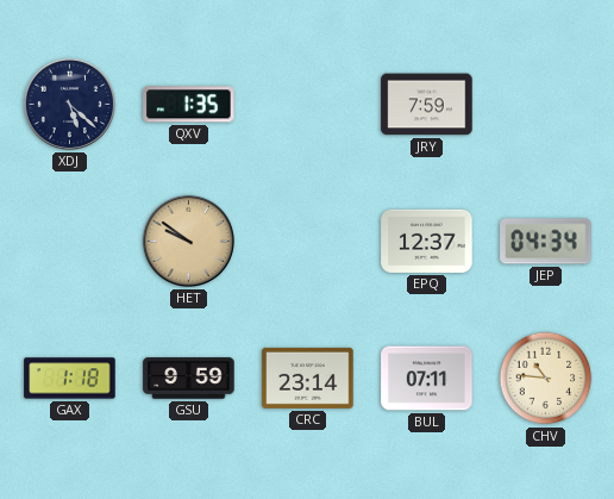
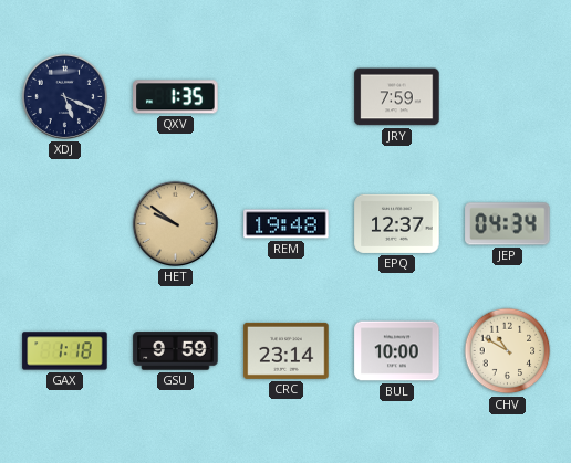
XDJ: 5:22 -> 5:19 (64, 96)
REM: none -> 19:48 (287, 224)
BUL: 07:11 -> 10:00 (397, 351)
CHV: 10:46 -> 10:50 (508, 351)
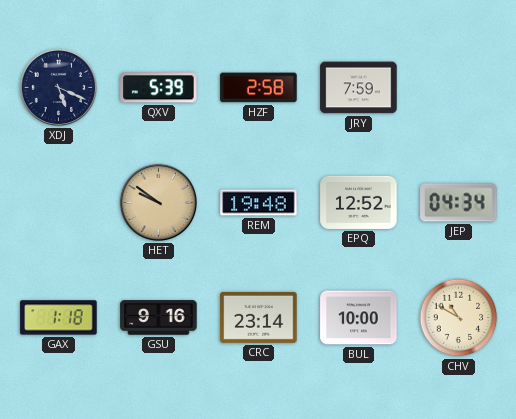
QXV: 1:35 -> 5:39 (159, 88)
HZF: none -> 2:58 (259, 88)
EPQ: 12:37 -> 12:52 (359, 202)
GSU: 9:59 -> 9:16 (159, 318)
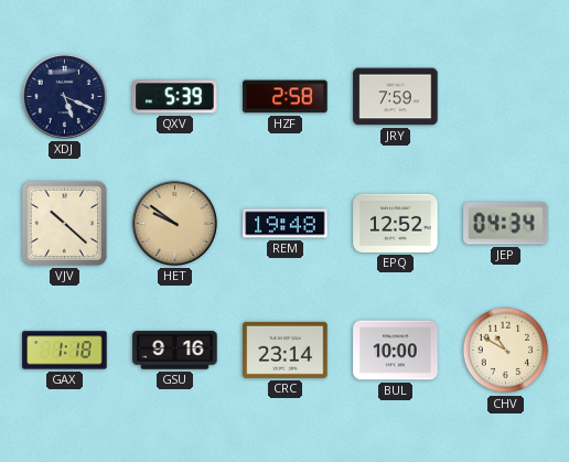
VJV: none -> 10:22 (64, 223)
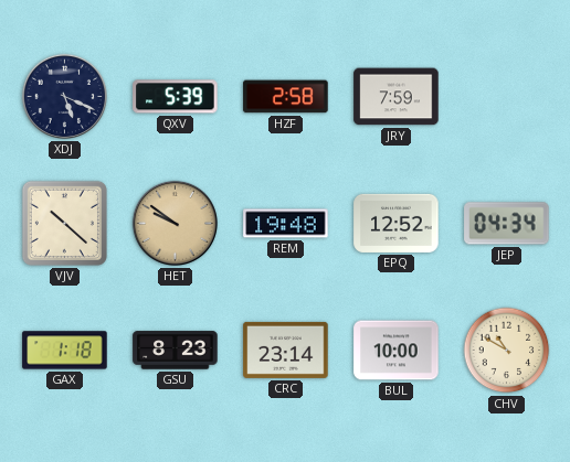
GSU: 9:16 -> 8:23 (176, 351)
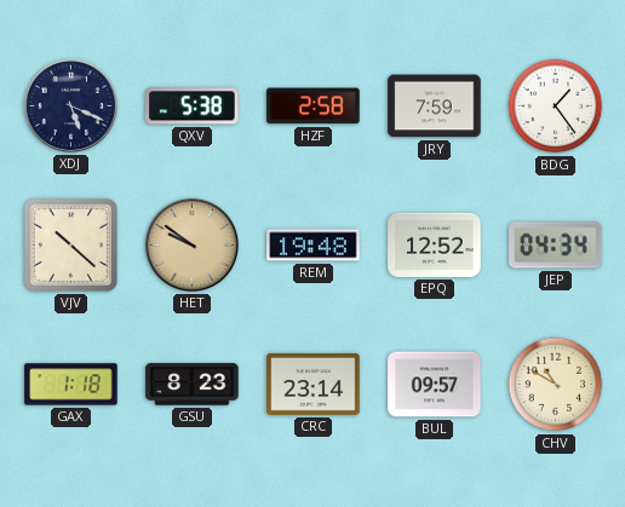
QXV: 5:39 -> 5:38 (193, 106)
BDG: none -> 1:24 (556, 106)
BUL: 10:00 -> 09:57 (435, 385)
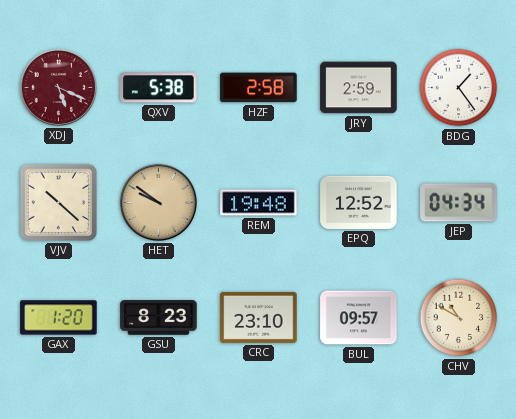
XDJ dial: navy -> burgundy (58, 87)
JRY: 7:59 -> 2:59 (359, 88)
GAX: 1:18 -> 1:20 (59, 318)
CRC: 23:14 -> 23:10 (259, 317)
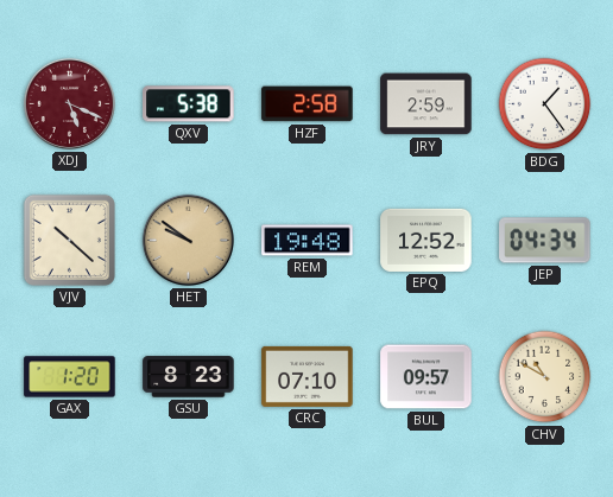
CRC: 23:10 -> 07:10 (308, 376)
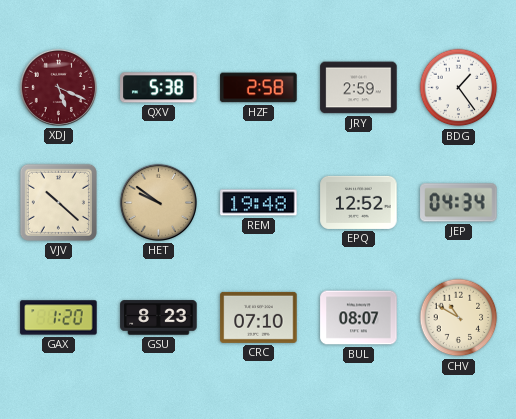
BUL: 09:57 -> 08:07 (359, 318)
